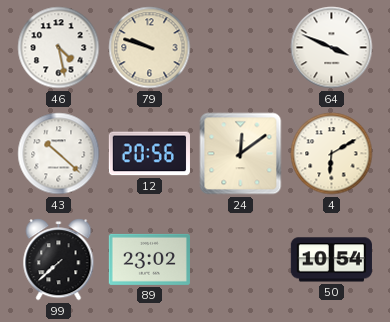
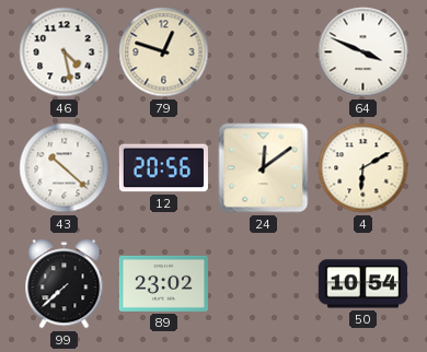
79: 9:48 -> 12:48 (164, 52)
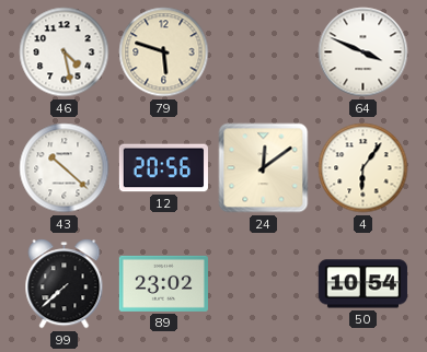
79: 12:48 -> 5:48 (164, 52)
4: 6:10 -> 6:06 (363, 168)
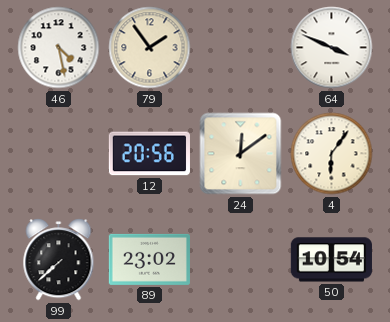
79: 5:48 -> 1:54 (150, 48)
43: 10:22 -> none (65, 168)
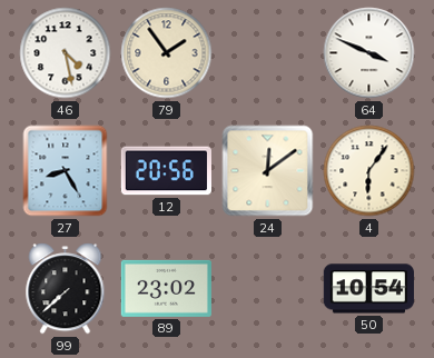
27: none -> 8:25 (66, 171)
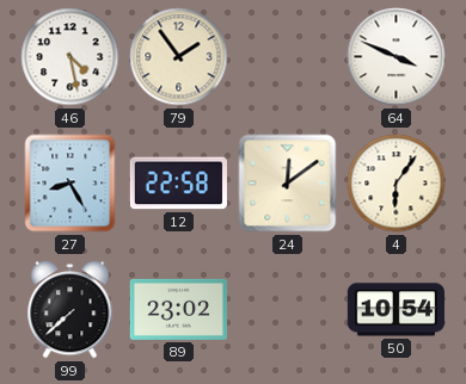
12: 20:56 -> 22:58 (178, 184)
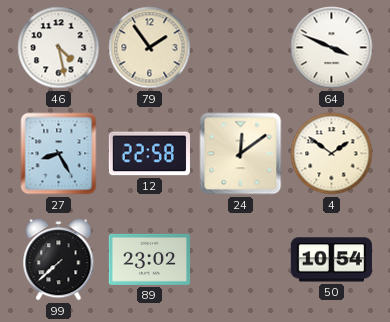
4: 6:06 -> 1:51 (332, 154)
